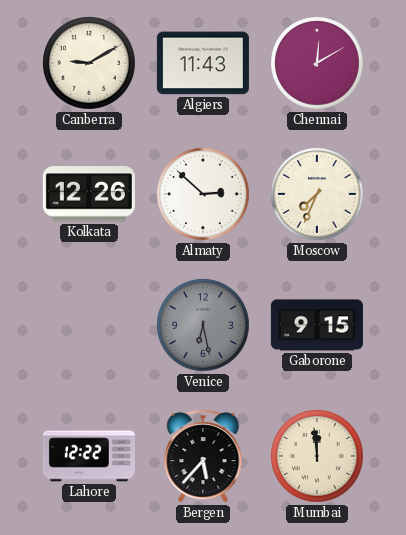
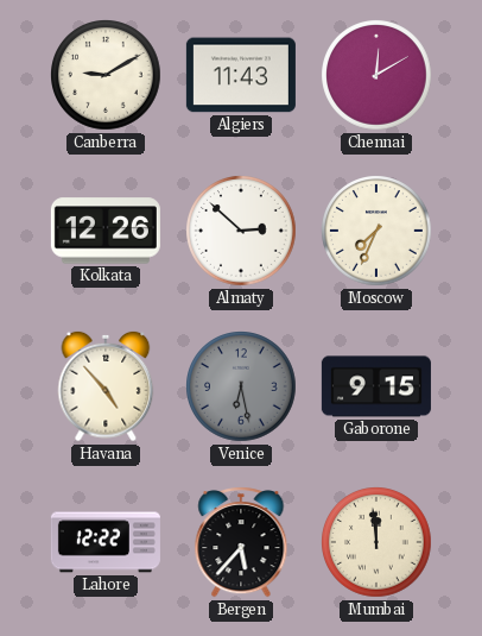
Havana: none -> 4:53 (106, 386)
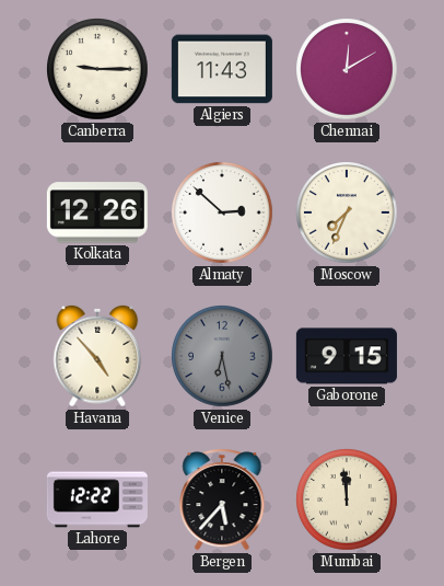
Canberra: 9:10 -> 9:15 (97, 69)
